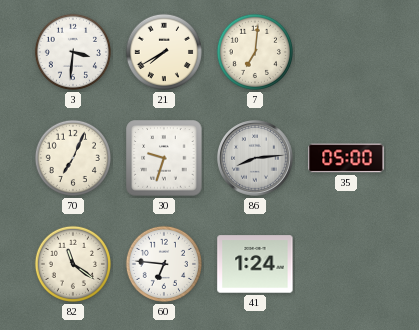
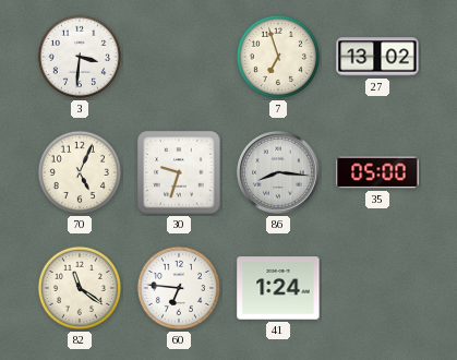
21: 7:40 -> none (164, 52)
7: 7:01 -> 6:57 (278, 57)
27: none -> 13:02 (377, 57)
70: 7:04 -> 5:04 (80, 172)
86: 8:14 -> 8:16 (279, 173)
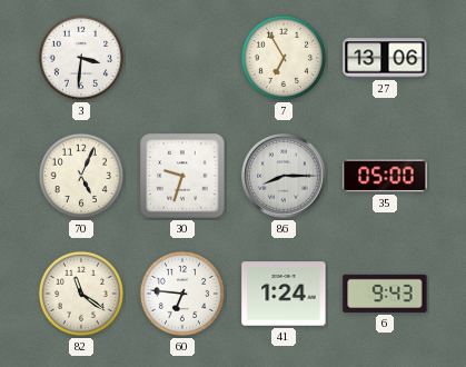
7: 6:57 -> 6:55 (284, 58)
27: 13:02 -> 13:06 (385, 58)
86: 8:16 -> 8:15 (285, 177)
6: none -> 9:43 (385, 294)
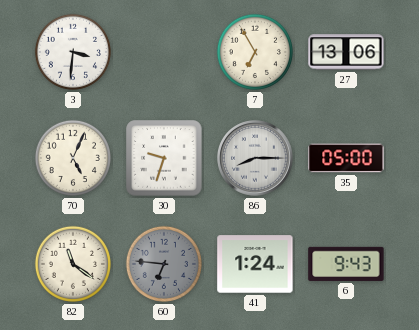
60 dial: white -> grey (164, 264)
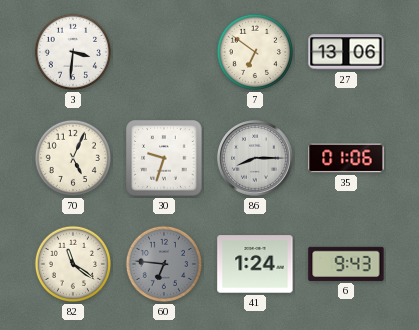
7: 6:55 -> 6:51 (255, 52)
35: 05:00 -> 01:06 (346, 158)
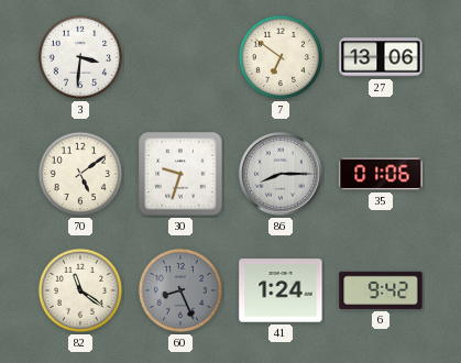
70: 5:04 -> 5:09 (80, 174)
60: 6:46 -> 8:26 (180, 290)
6: 9:43 -> 9:42 (381, 290)
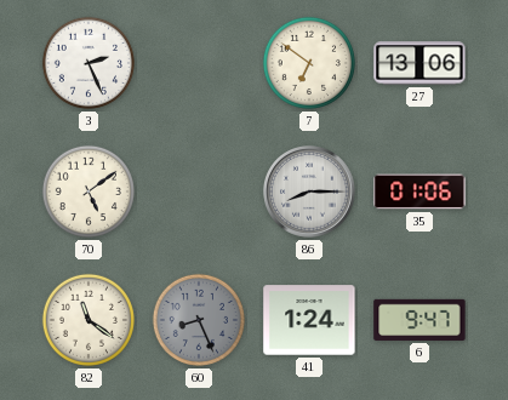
3: 3:31 -> 2:26 (89, 63)
30: 9:33 -> none (180, 174)
6: 9:42 -> 9:47 (419, 320)
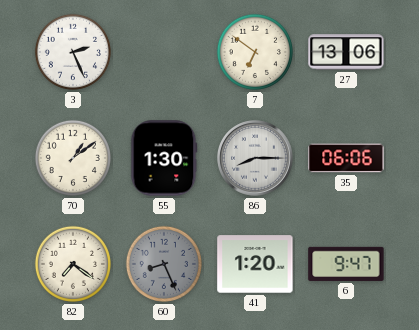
70: 5:09 -> 1:09 (73, 158)
55: none -> 1:30 (164, 158)
35: 01:06 -> 06:06 (346, 158)
82: 11:21 -> 7:21 (73, 264)
41: 1:24 -> 1:20 (255, 264)
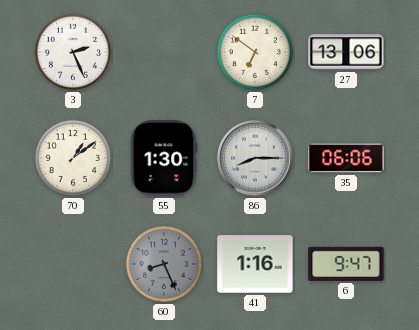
82: 7:21 -> none (73, 264)
41: 1:20 -> 1:16 (255, 264)
